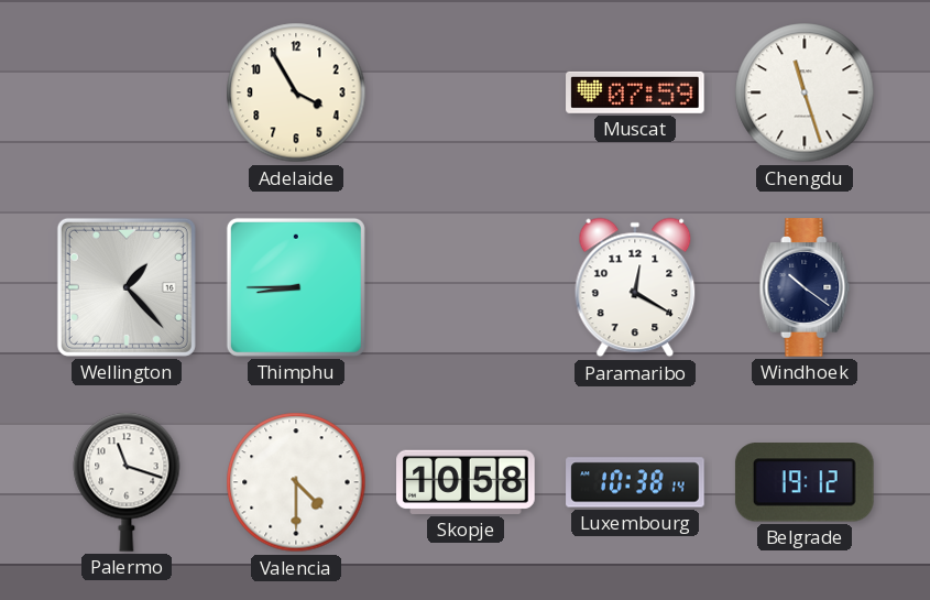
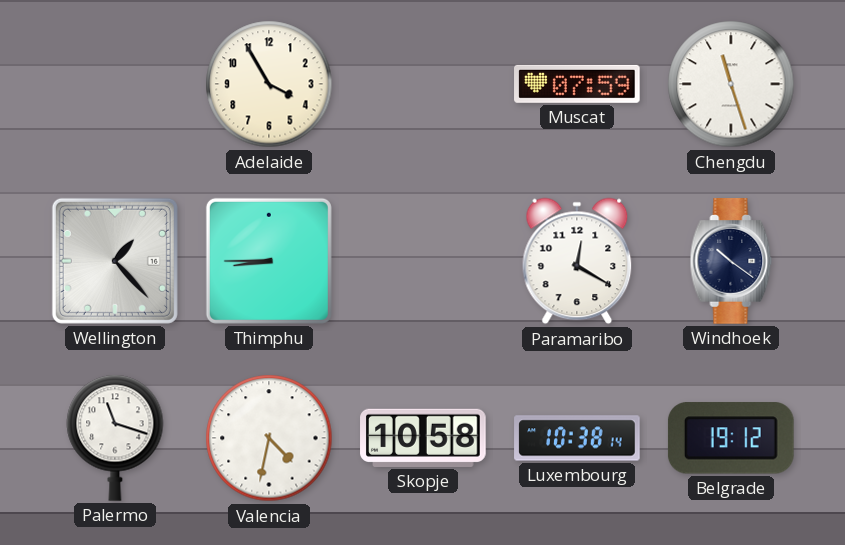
Valencia: 4:30 -> 4:32 (269, 438)
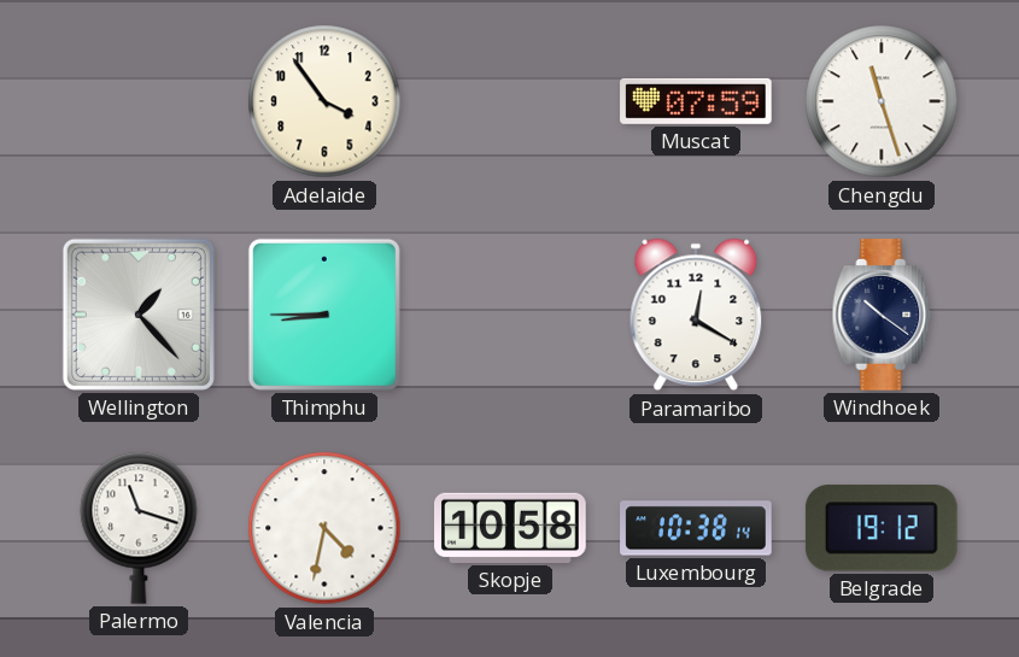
Adelaide: 3:55 -> 3:54 (324, 101)
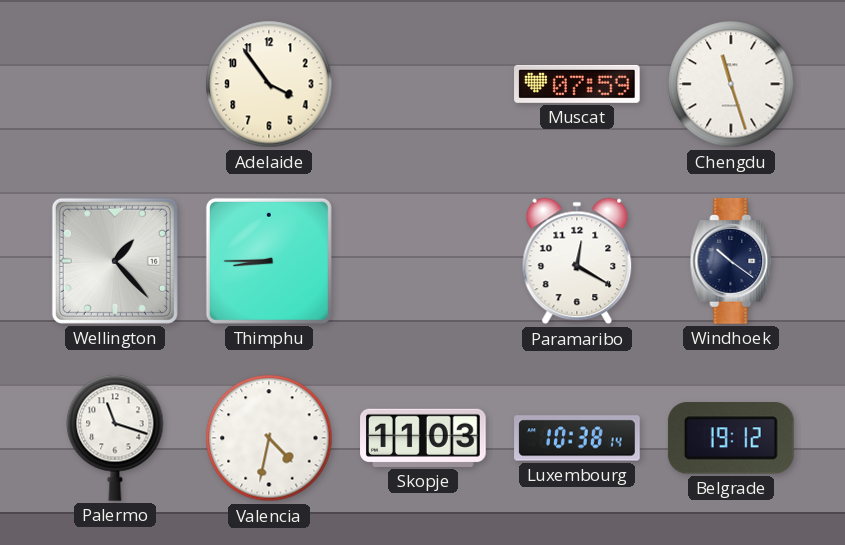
Skopje: 10:58 -> 11:03 (423, 438)
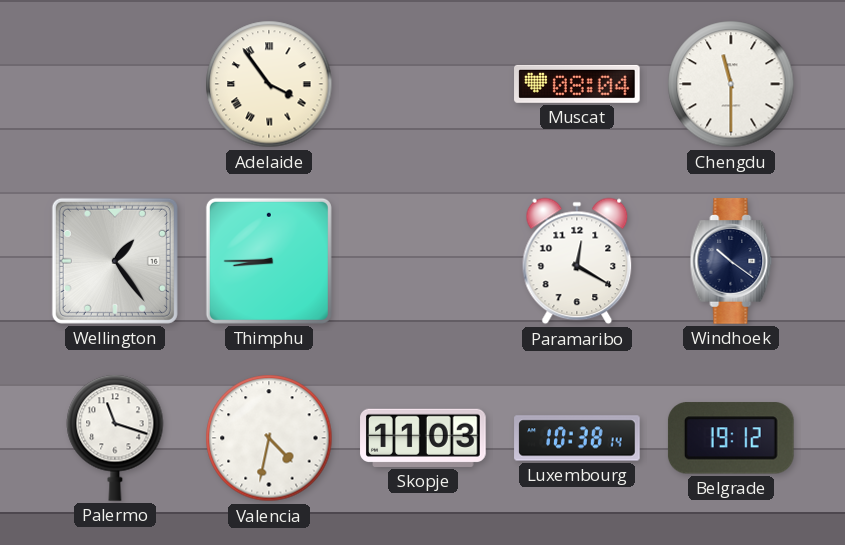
Adelaide numerals: Arabic -> Roman (269, 84)
Muscat: 07:59 -> 08:04 (577, 84)
Chengdu: 11:27 -> 11:30 (731, 84)
Wellington: 1:23 -> 1:24 (115, 261)
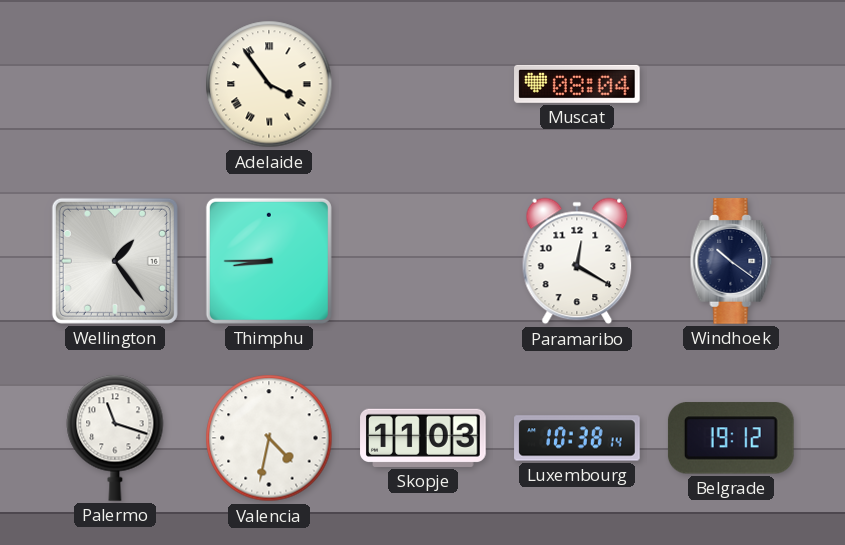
Chengdu: 11:30 -> none (731, 84)
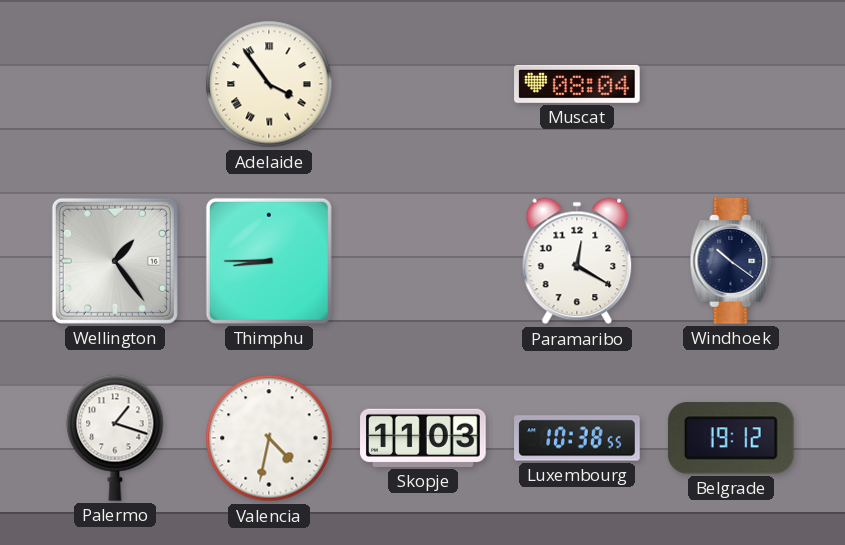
Palermo: 11:18 -> 1:18 (115, 438)
Luxembourg: 10:38:14 -> 10:38:55 (577, 438)
